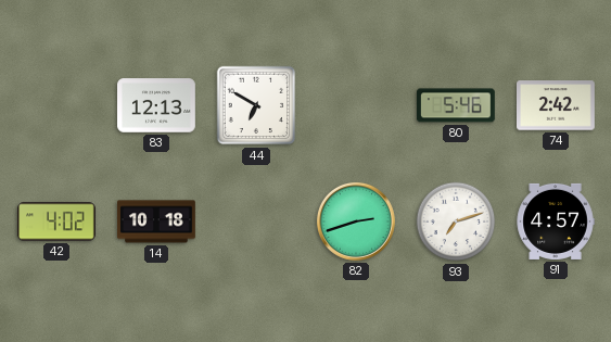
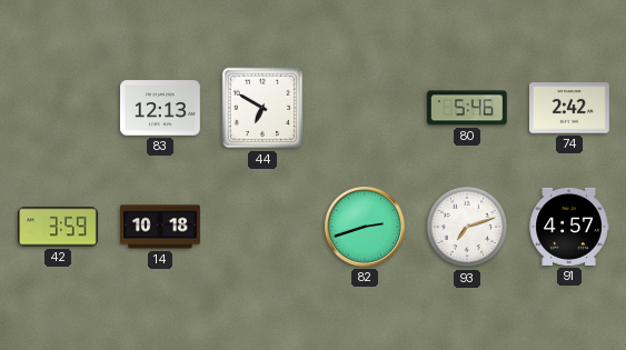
42: 4:02 -> 3:59 (59, 227)
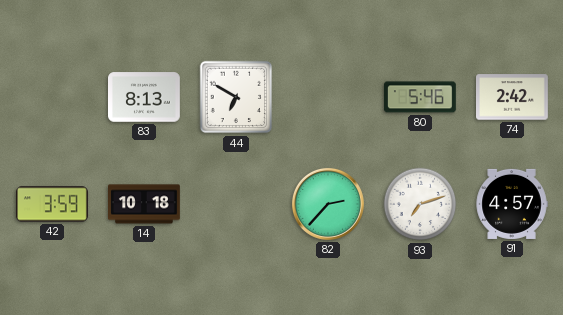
83: 12:13 -> 8:13 (145, 97)
82: 2:42 -> 2:37 (328, 204)
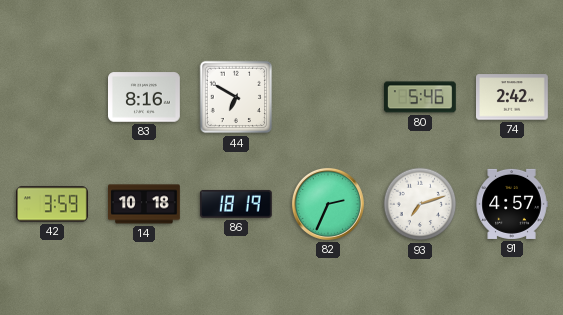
83: 8:13 -> 8:16 (145, 97)
86: none -> 18:19 (236, 204)
82: 2:37 -> 2:34 (328, 204)
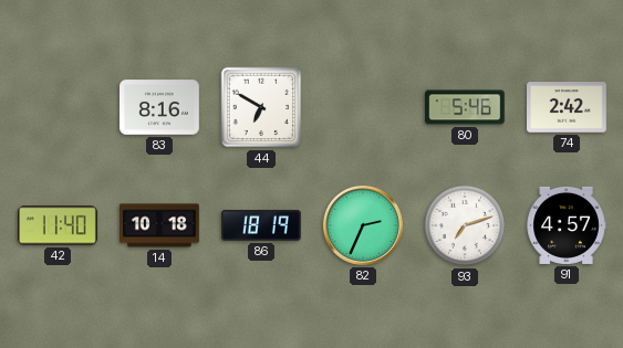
42: 3:59 -> 11:40 (59, 225)
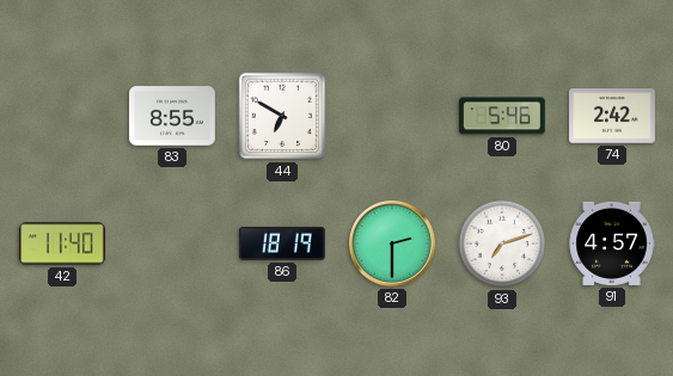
83: 8:16 -> 8:55 (173, 116)
14: 10:18 -> none (160, 225)
82: 2:34 -> 2:30 (392, 244)
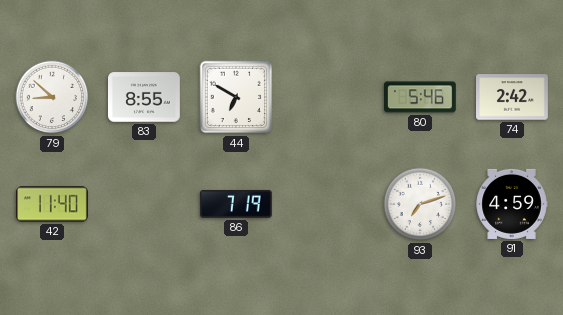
79: none -> 8:52 (52, 97)
86: 18:19 -> 7:19 (236, 204)
82: 2:30 -> none (392, 244)
91: 4:57 -> 4:59 (512, 204)
